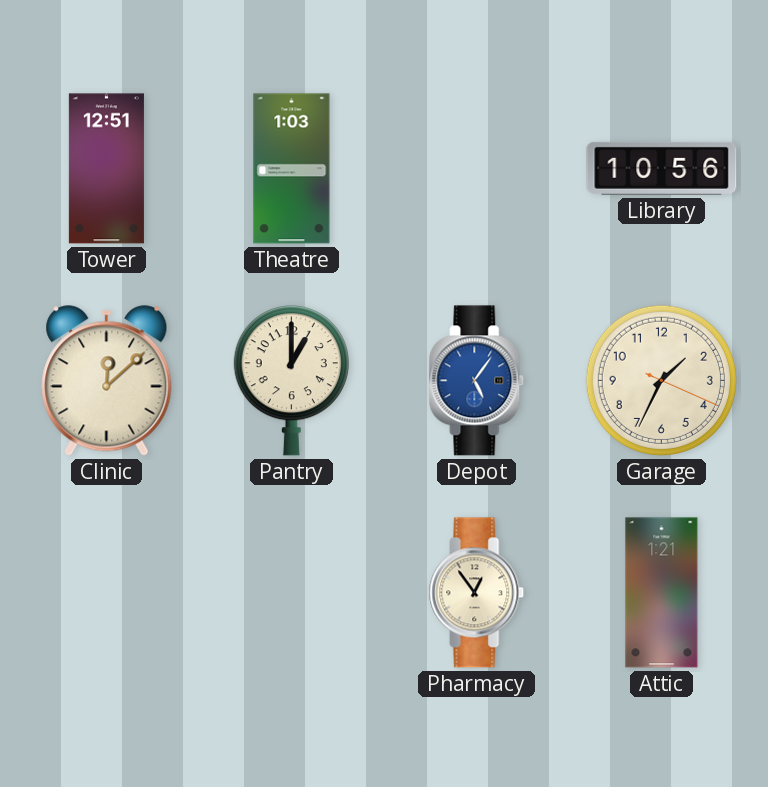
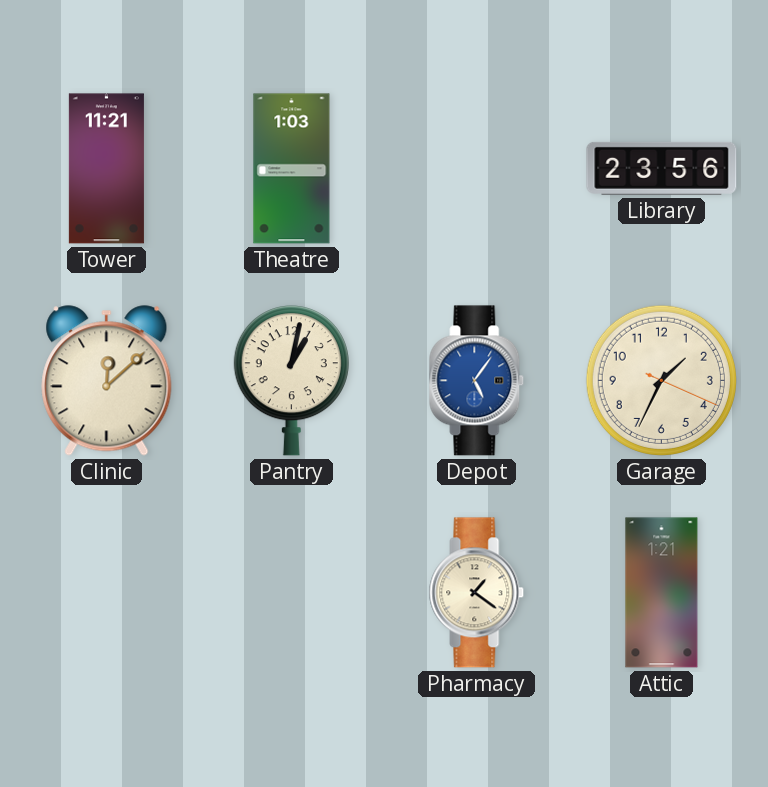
Tower: 12:51 -> 11:21 (106, 169)
Library: 10:56 -> 23:56 (662, 168)
Pantry: 1:00 -> 1:02 (291, 381)
Pharmacy: 12:54 -> 1:21 (477, 593)
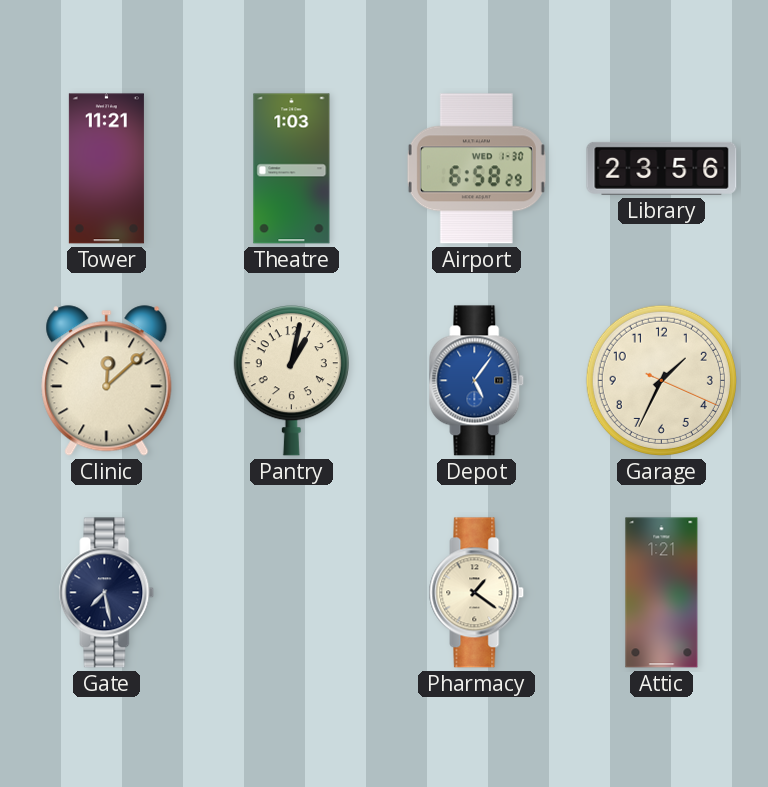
Airport: none -> 6:58 (476, 169)
Gate: none -> 7:28 (107, 593)
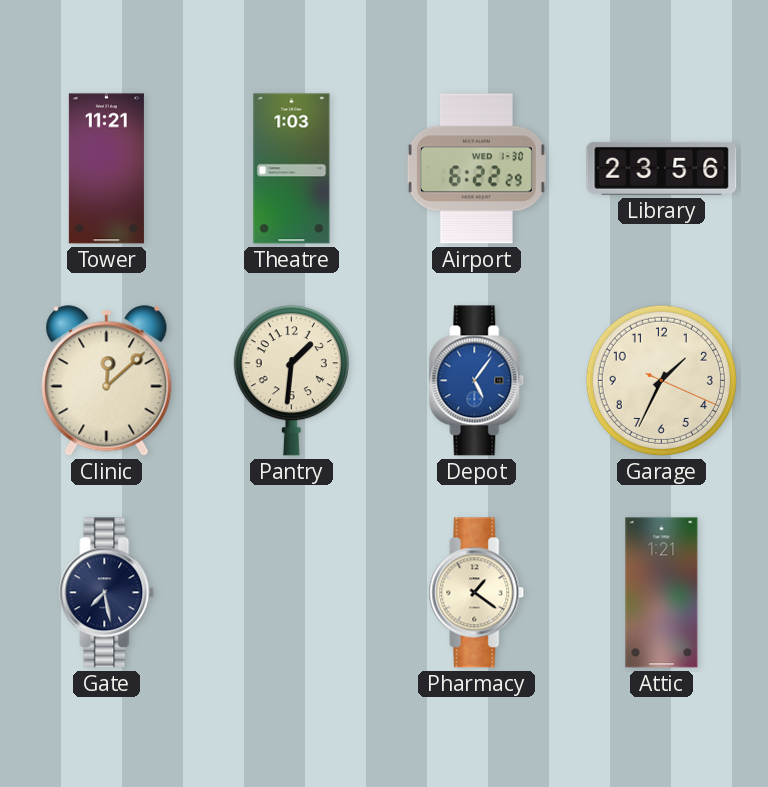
Airport: 6:58 -> 6:22 (476, 169)
Pantry: 1:02 -> 1:31 (291, 381)
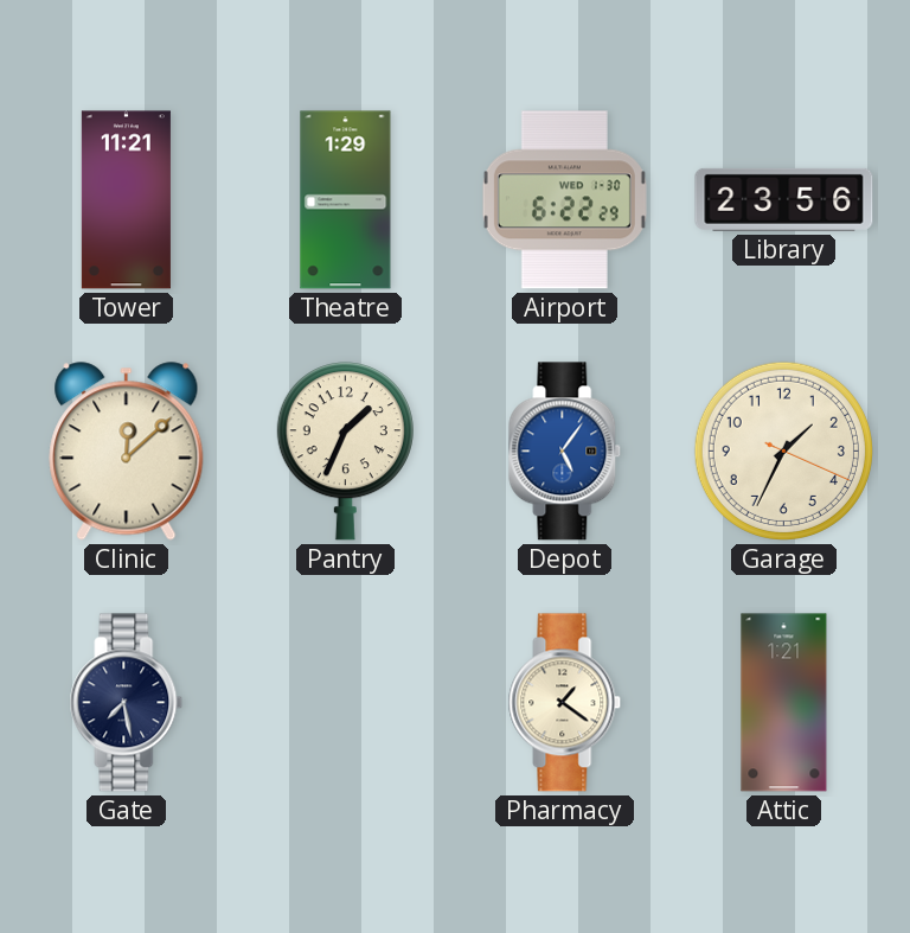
Theatre: 1:03 -> 1:29 (346, 200)
Pantry: 1:31 -> 1:34 (345, 452)
